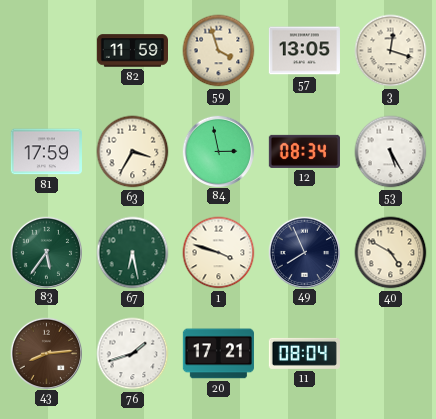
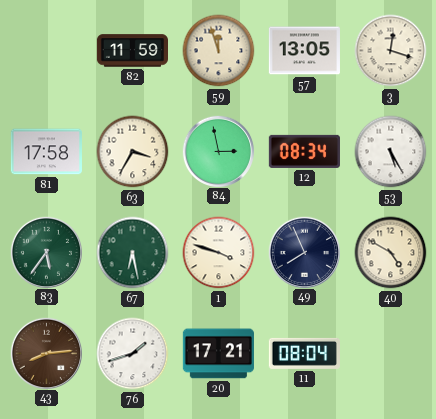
59: 3:57 -> 11:57 (219, 51)
81: 17:59 -> 17:58 (46, 152)
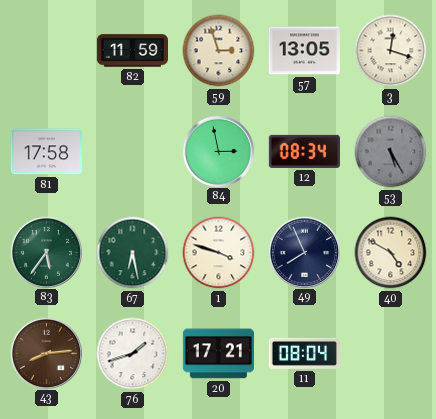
59: 11:57 -> 2:57 (219, 51)
63: 3:35 -> none (133, 152)
53 dial: white -> grey (391, 152)
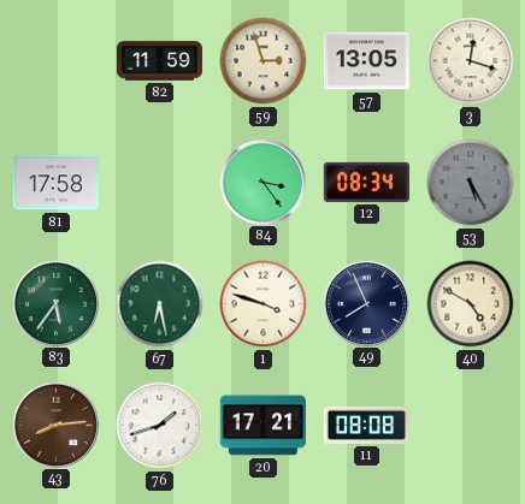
84: 2:58 -> 3:24 (262, 182)
11: 08:04 -> 08:08 (366, 425)
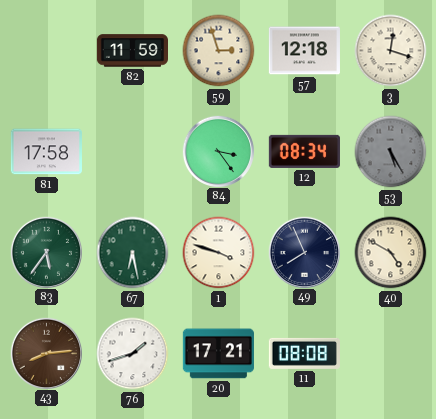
57: 13:05 -> 12:18 (304, 51)
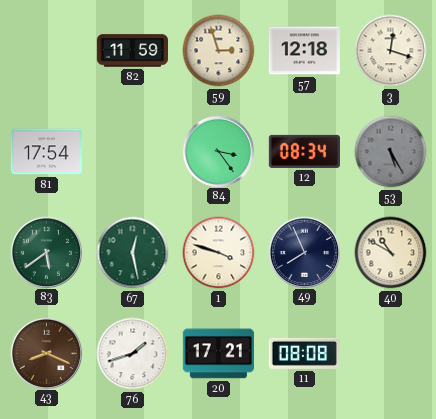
81: 17:58 -> 17:54 (46, 152)
83: 5:36 -> 5:39 (46, 252)
67: 6:28 -> 12:28 (133, 253)
40: 4:50 -> 10:50 (391, 253)
43: 8:14 -> 8:19 (46, 353)
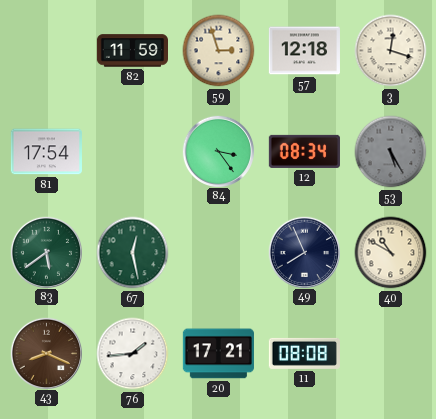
1: 3:48 -> none (219, 253)
76: 1:42 -> 1:44 (133, 354)
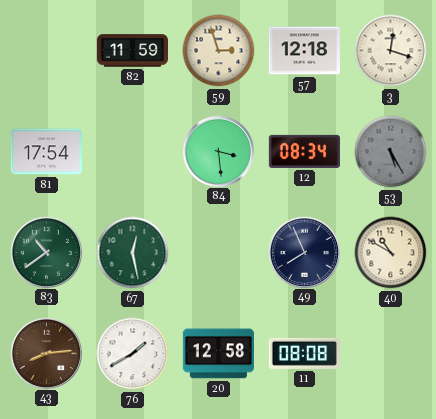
84: 3:24 -> 3:29 (218, 151)
83: 5:39 -> 10:39 (46, 252)
43: 8:19 -> 8:14 (46, 353)
76: 1:44 -> 1:40 (133, 354)
20: 17:21 -> 12:58 (218, 354)
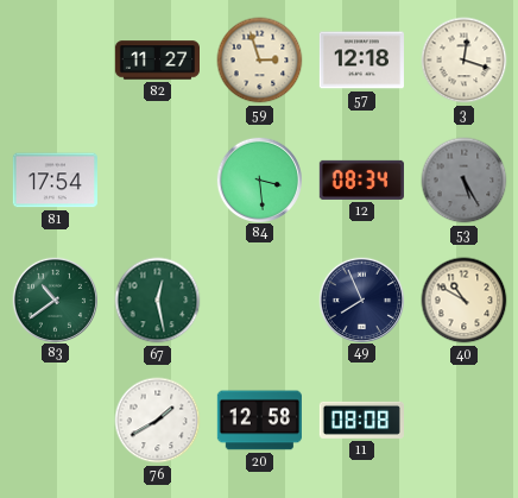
82: 11:59 -> 11:27 (157, 61)
43: 8:14 -> none (46, 353)
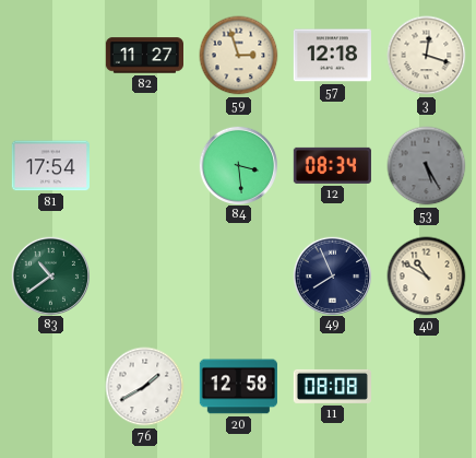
67: 12:28 -> none (158, 301)
